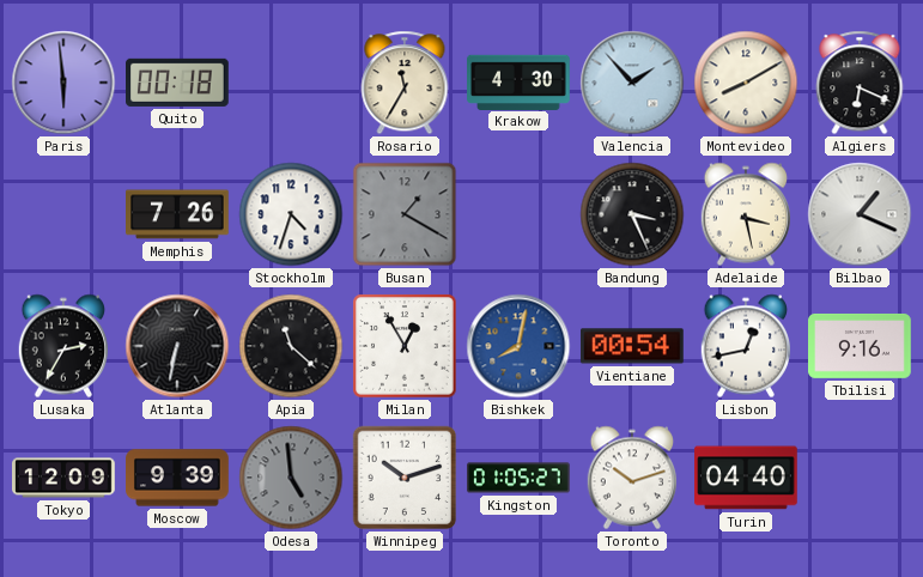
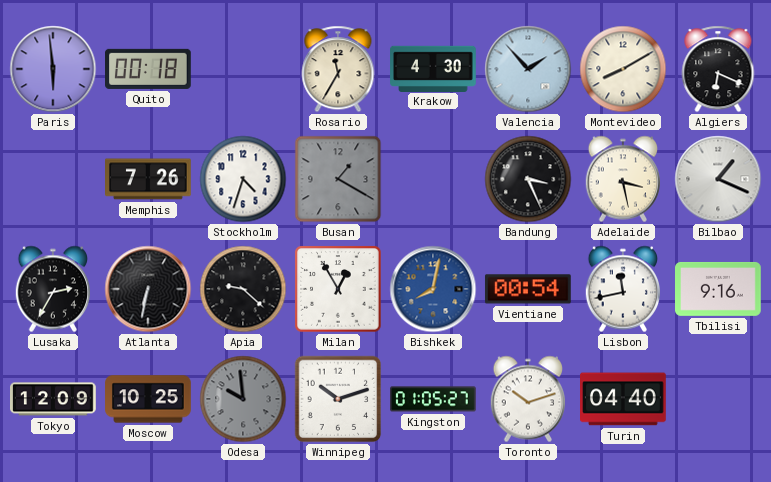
Apia: 11:22 -> 9:22 (243, 289)
Lisbon: 12:43 -> 11:43 (622, 289)
Moscow: 9:39 -> 10:25 (148, 399)
Odesa: 4:59 -> 9:59 (243, 399)
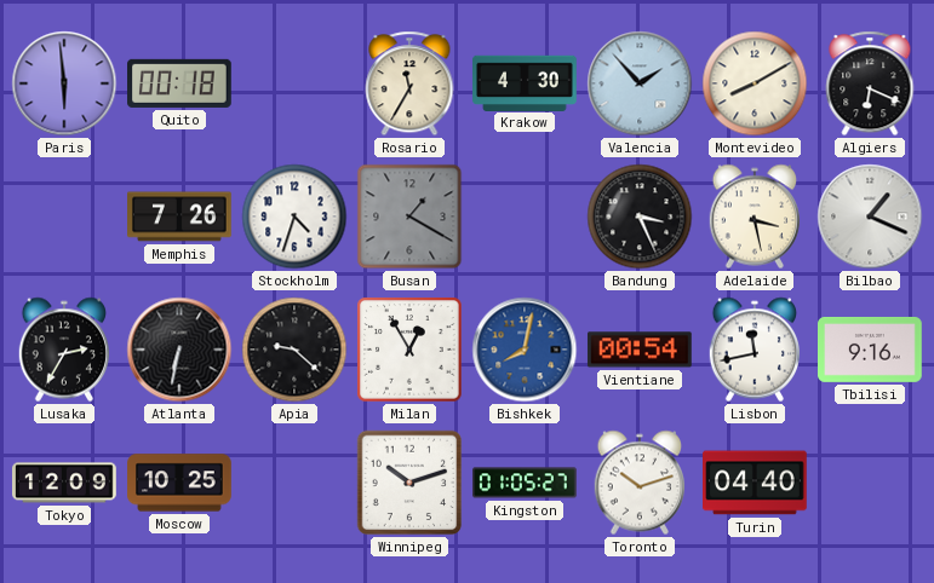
Odesa: 9:59 -> none (243, 399)
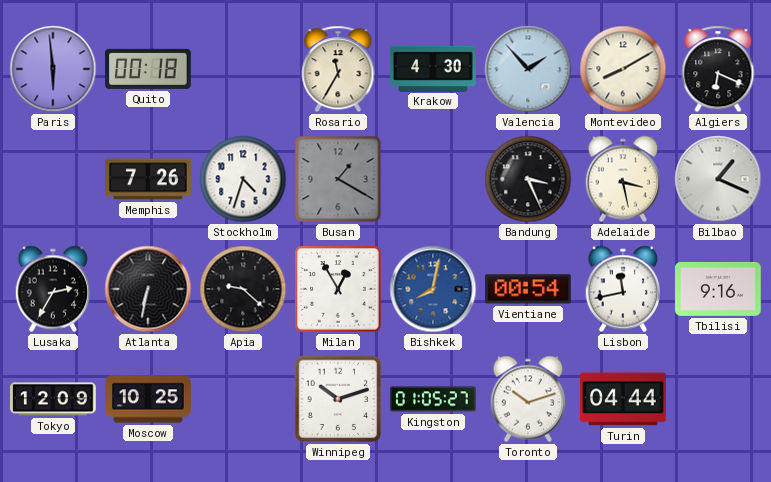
Turin: 04:40 -> 04:44 (624, 399)
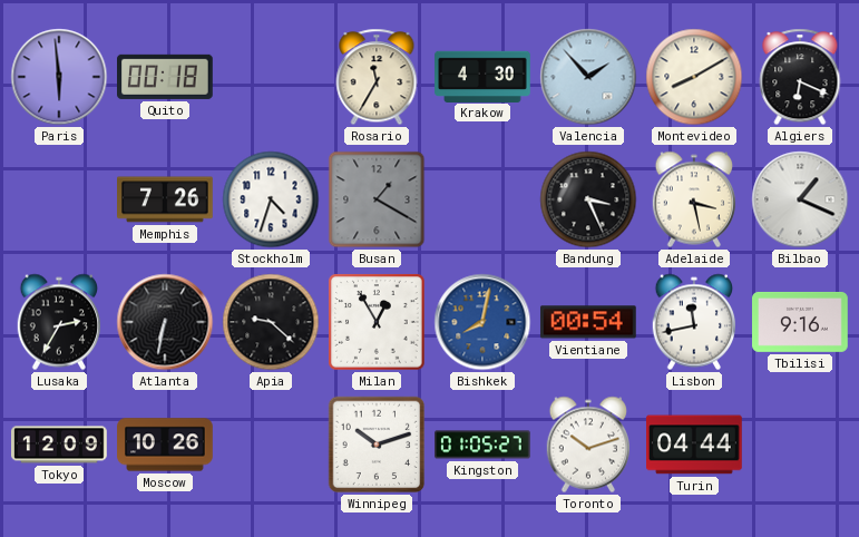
Moscow: 10:25 -> 10:26 (165, 445)
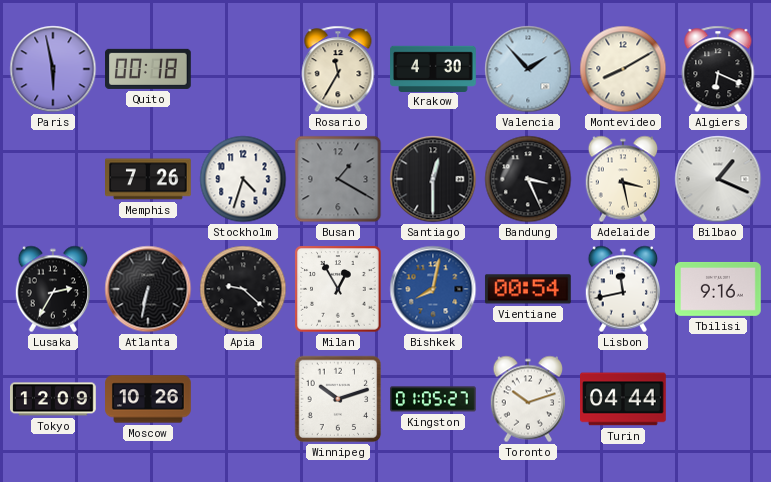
Paris: 5:59 -> 5:58 (53, 69)
Santiago: none -> 12:30 (433, 179)
